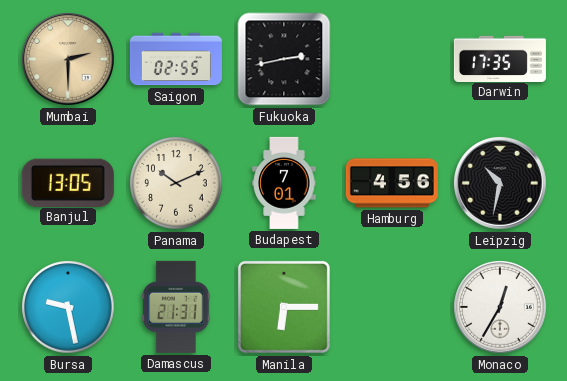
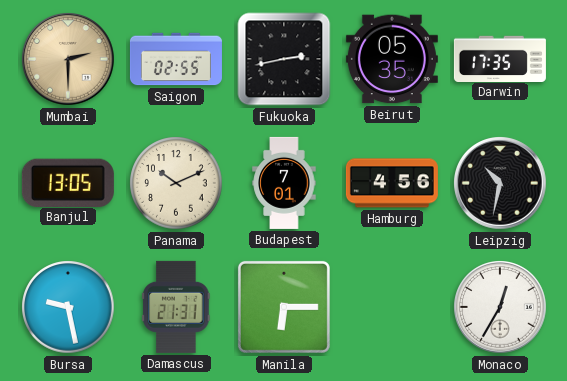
Beirut: none -> 05:35 (392, 59)
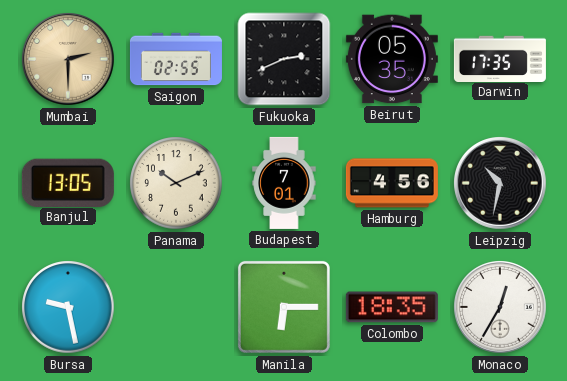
Fukuoka: 2:43 -> 2:41 (284, 59)
Damascus: 21:31 -> none (176, 307)
Colombo: none -> 18:35 (392, 307)
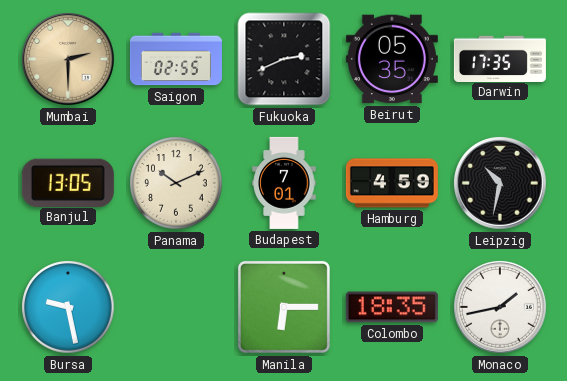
Hamburg: 4:56 -> 4:59 (392, 183)
Monaco: 12:35 -> 1:43 (501, 308)
